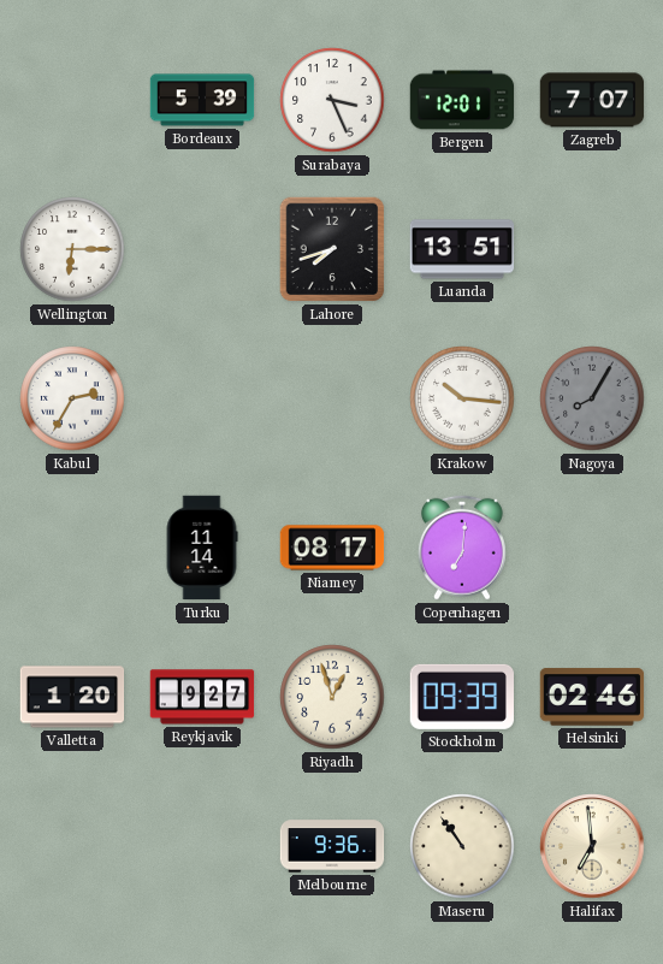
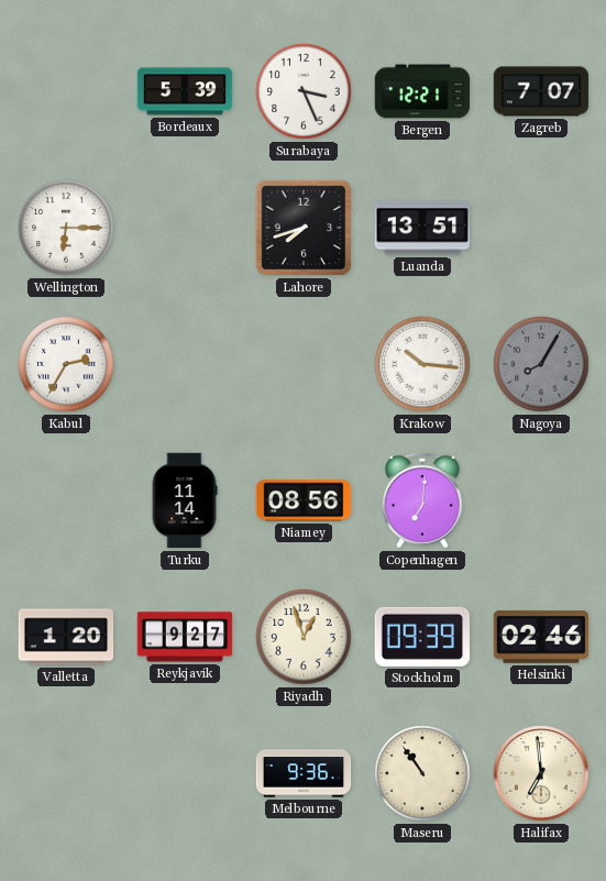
Bergen: 12:01 -> 12:21 (422, 91)
Niamey: 08:17 -> 08:56 (304, 500)
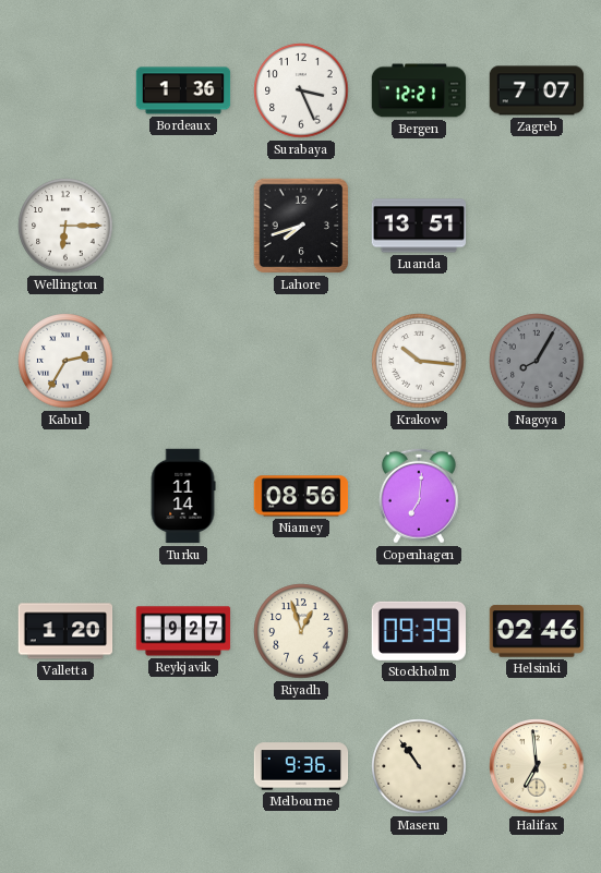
Bordeaux: 5:39 -> 1:36 (183, 90)
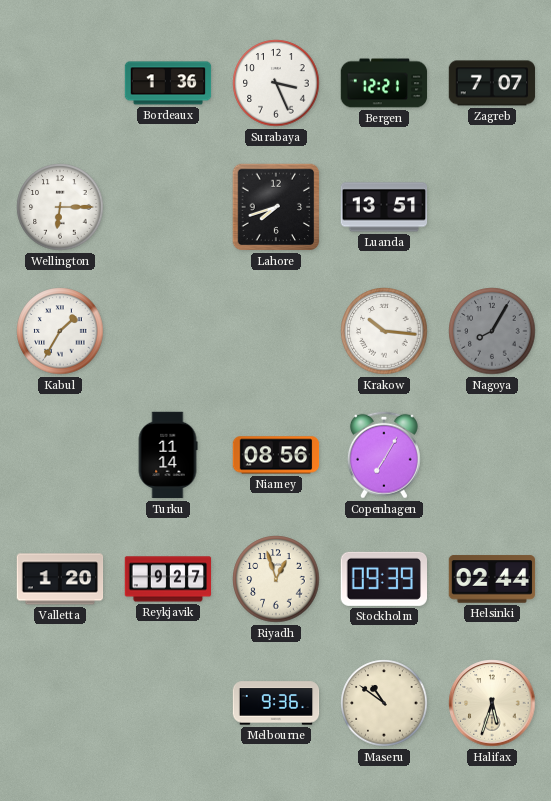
Kabul: 2:35 -> 1:35 (60, 331)
Copenhagen: 7:01 -> 7:05 (384, 455)
Helsinki: 02:46 -> 02:44 (492, 579)
Maseru: 10:54 -> 10:51 (384, 703)
Halifax: 6:59 -> 5:33 (492, 703)
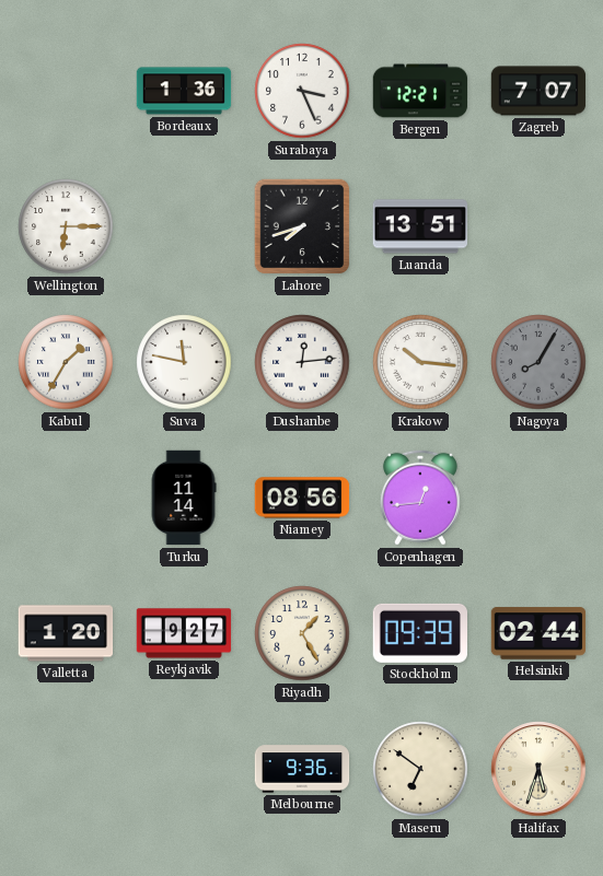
Suva: none -> 11:47 (184, 362)
Dushanbe: none -> 12:14 (302, 362)
Copenhagen: 7:05 -> 12:44 (420, 498)
Riyadh: 12:57 -> 1:25 (302, 633)
Maseru: 10:51 -> 6:51 (420, 769)
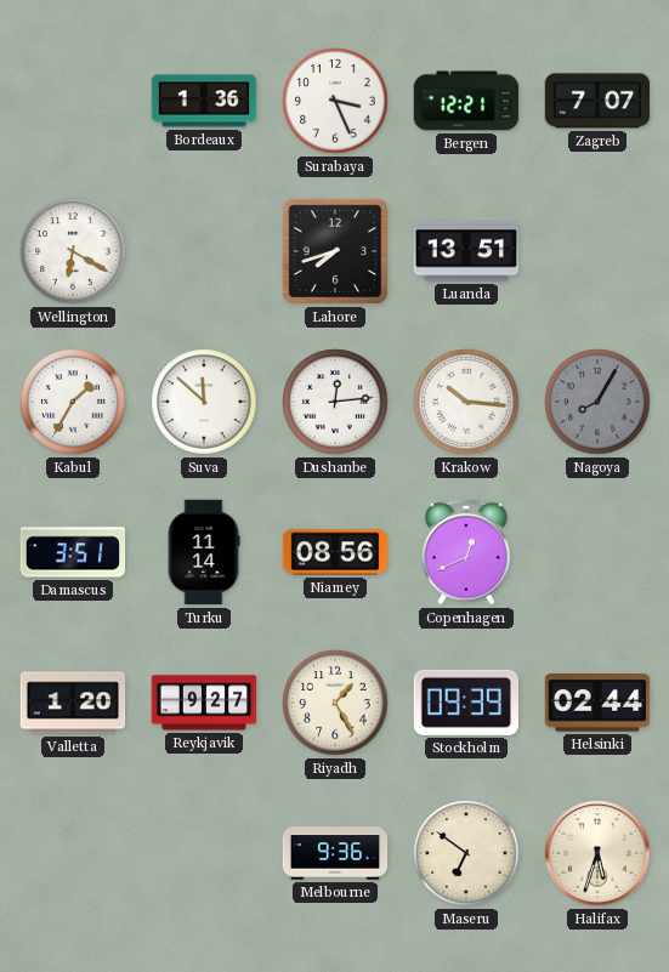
Wellington: 6:15 -> 6:20 (73, 251)
Suva: 11:47 -> 11:52 (204, 402)
Damascus: none -> 3:51 (73, 552)
Copenhagen: 12:44 -> 12:41 (466, 552)
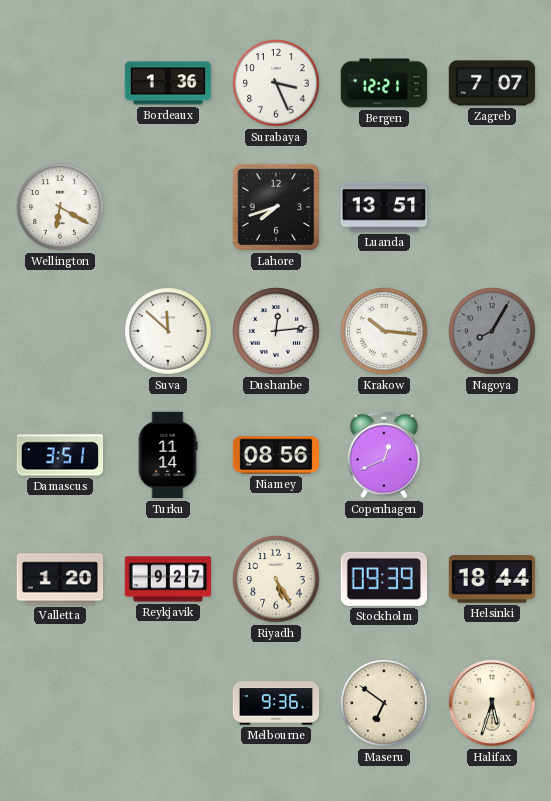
Kabul: 1:35 -> none (73, 402)
Riyadh: 1:25 -> 5:25 (276, 579)
Helsinki: 02:44 -> 18:44 (492, 579)
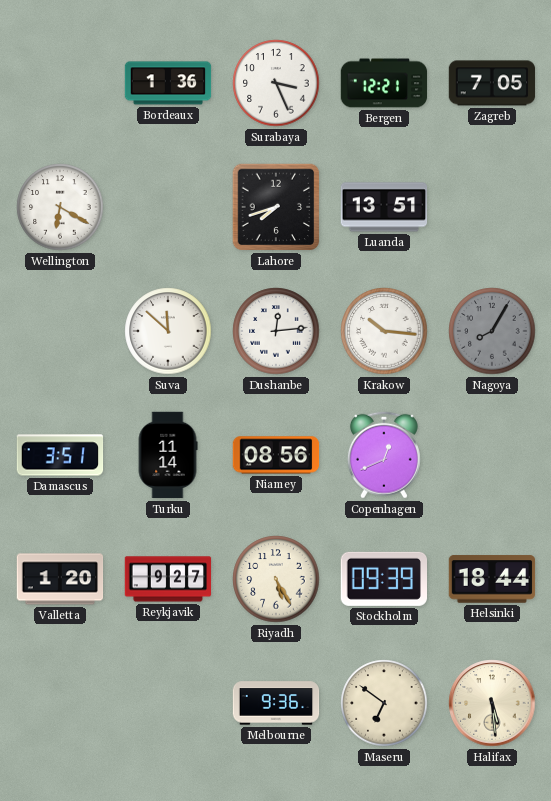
Zagreb: 7:07 -> 7:05 (492, 83)
Halifax: 5:33 -> 5:29 (492, 703)
